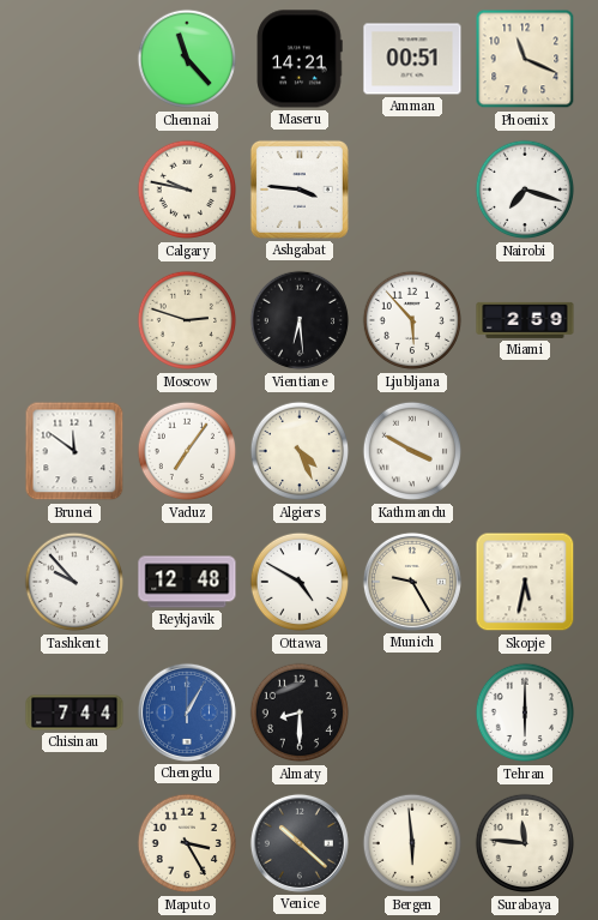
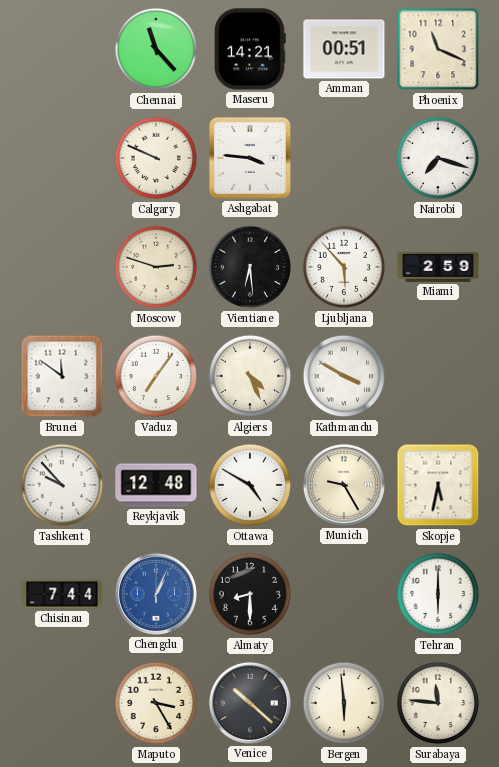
Calgary: 9:47 -> 9:49 (156, 158)
Chengdu: 1:05 -> 1:04 (156, 594)
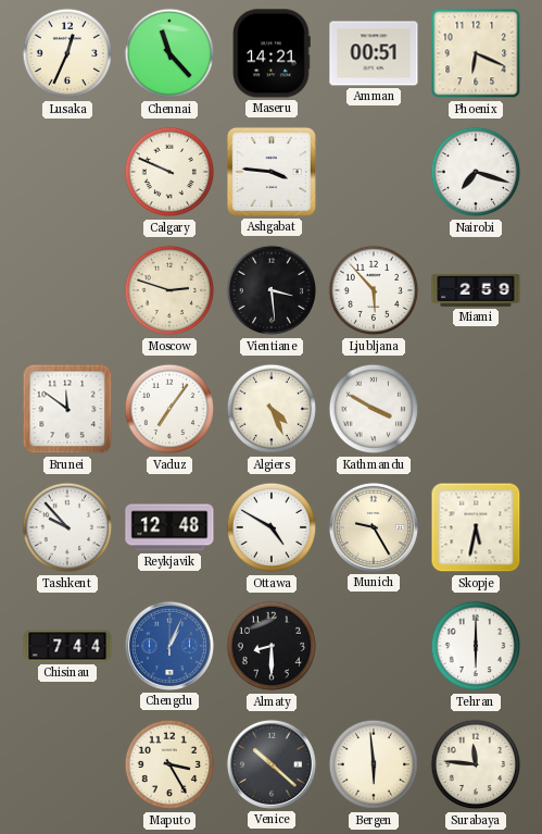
Lusaka: none -> 12:34 (67, 53)
Phoenix: 11:19 -> 6:19 (476, 53)
Vientiane: 6:29 -> 3:29 (272, 290)
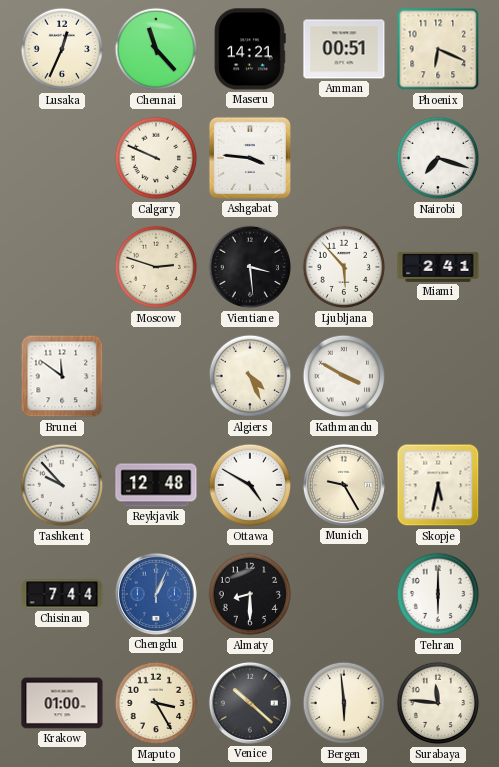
Miami: 2:59 -> 2:41 (438, 267)
Vaduz: 7:06 -> none (169, 409)
Krakow: none -> 01:00 (62, 703)
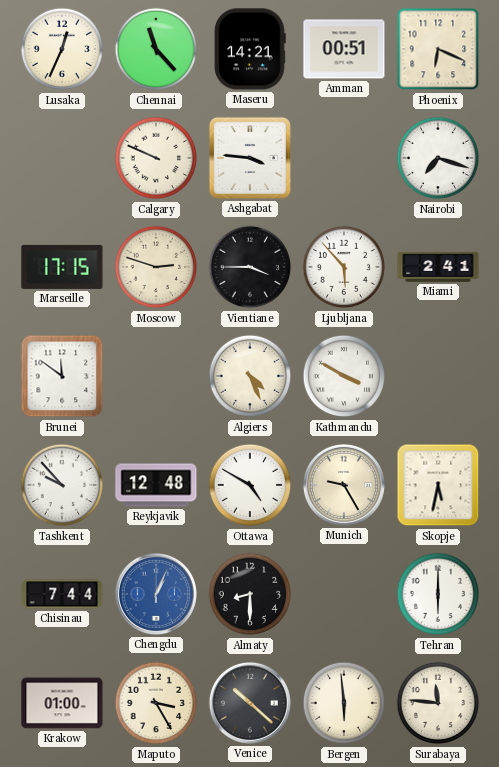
Marseille: none -> 17:15 (62, 267)
Vientiane: 3:29 -> 3:45 (250, 267)
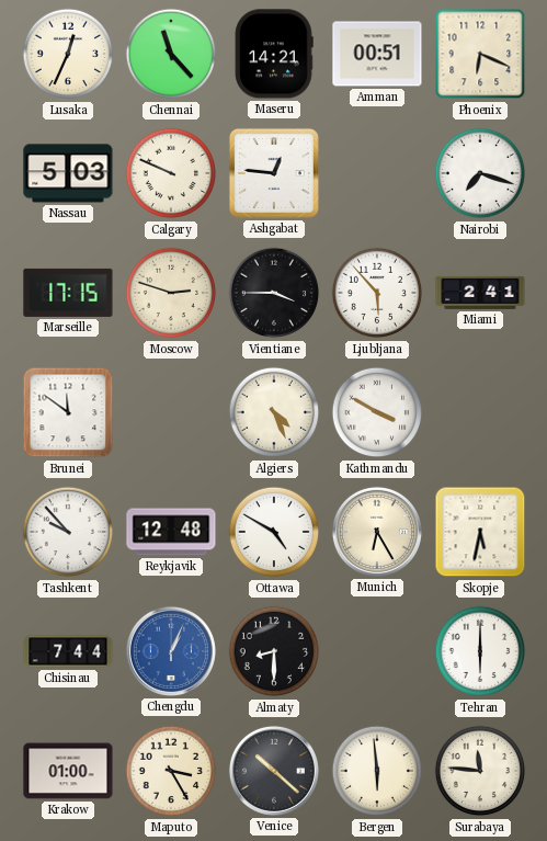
Nassau: none -> 5:03 (68, 173)
Ashgabat: 3:46 -> 12:46 (274, 173)
Munich: 9:25 -> 6:25 (377, 532)
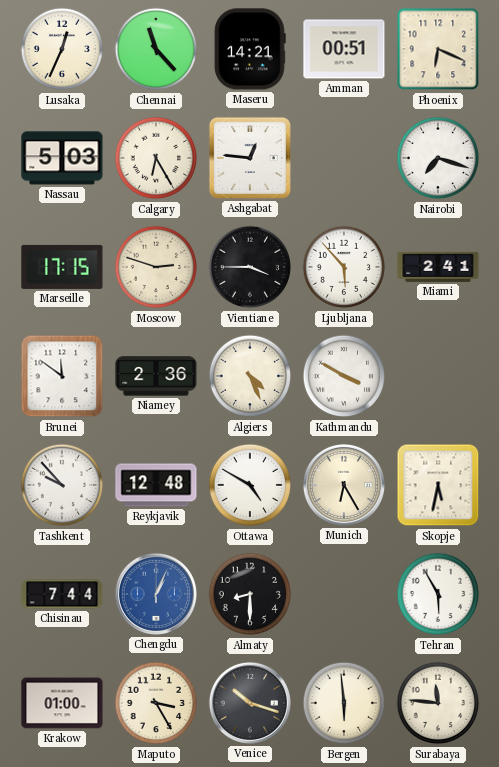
Calgary: 9:49 -> 6:25 (156, 158)
Niamey: none -> 2:36 (156, 376)
Tehran: 6:00 -> 5:55 (438, 594)
Venice: 10:22 -> 10:18 (250, 703)
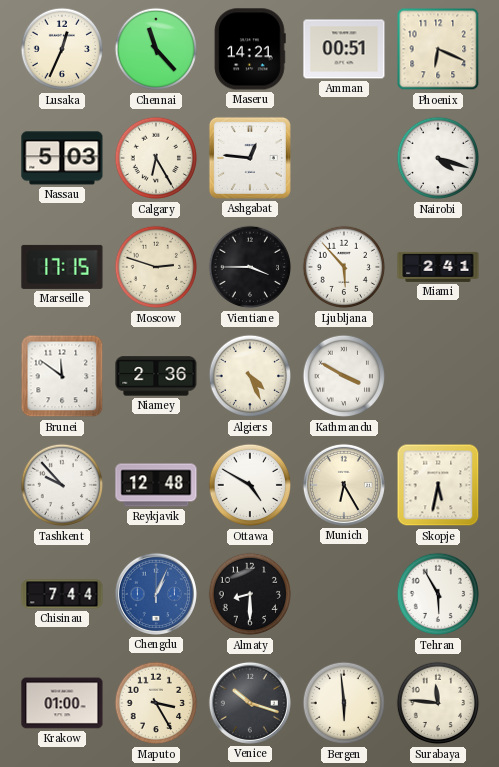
Nairobi: 7:18 -> 4:18 (438, 158)
